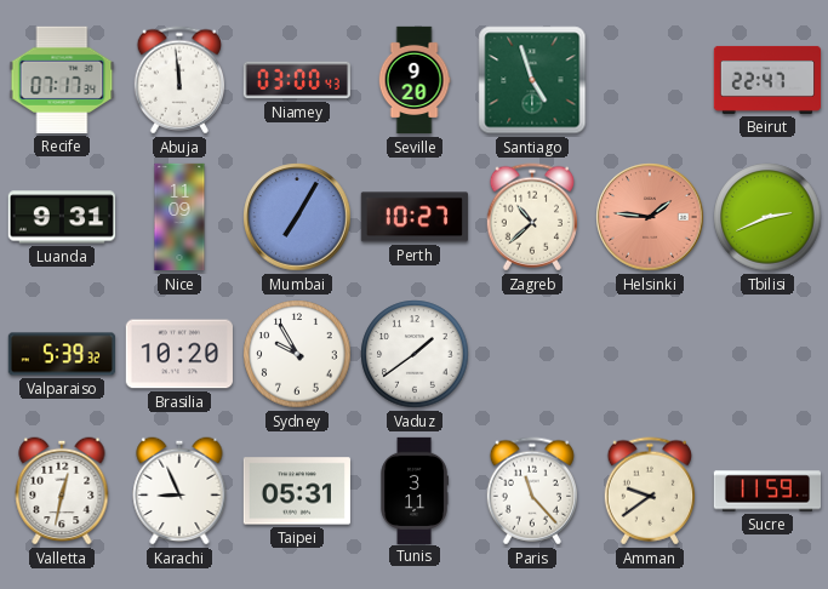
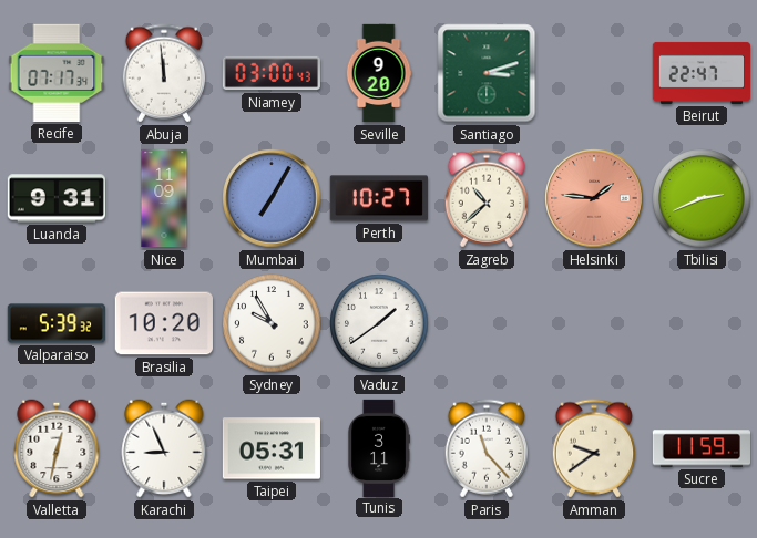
Santiago: 4:57 -> 3:12 (487, 73)
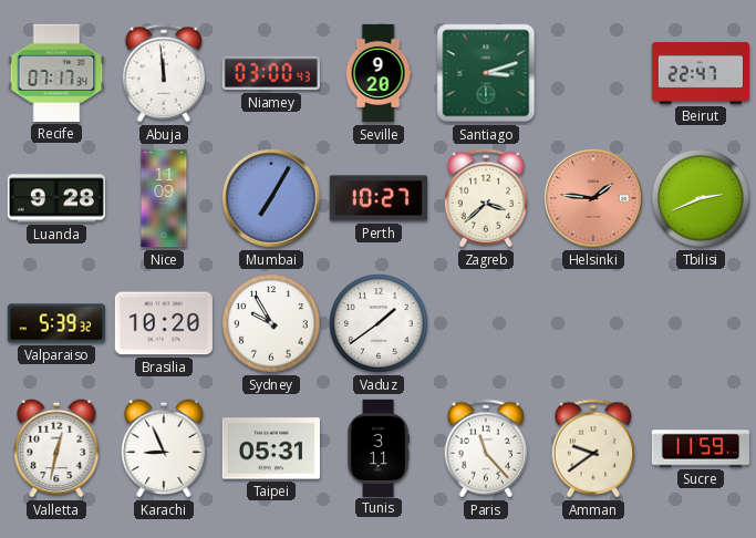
Luanda: 9:31 -> 9:28 (56, 198)
Zagreb: 10:38 -> 3:38 (485, 198)
